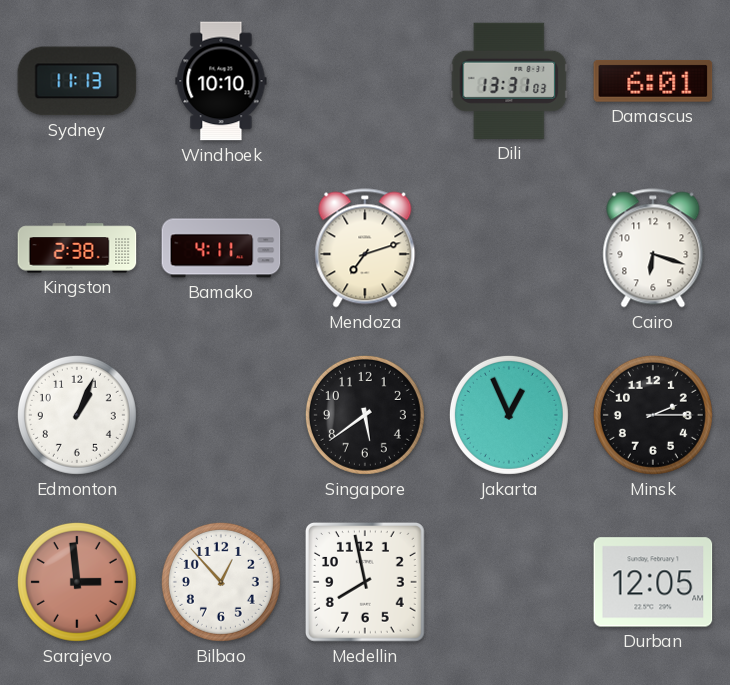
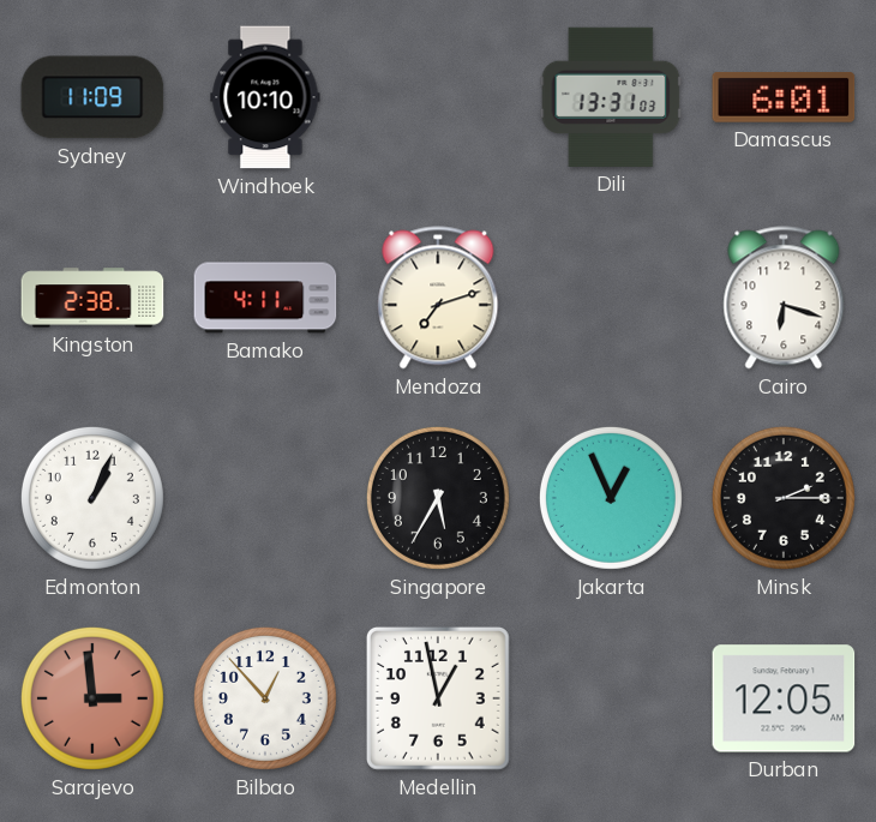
Sydney: 11:13 -> 11:09 (92, 97)
Singapore: 5:39 -> 5:35 (438, 498)
Medellin: 7:58 -> 12:58 (438, 698)
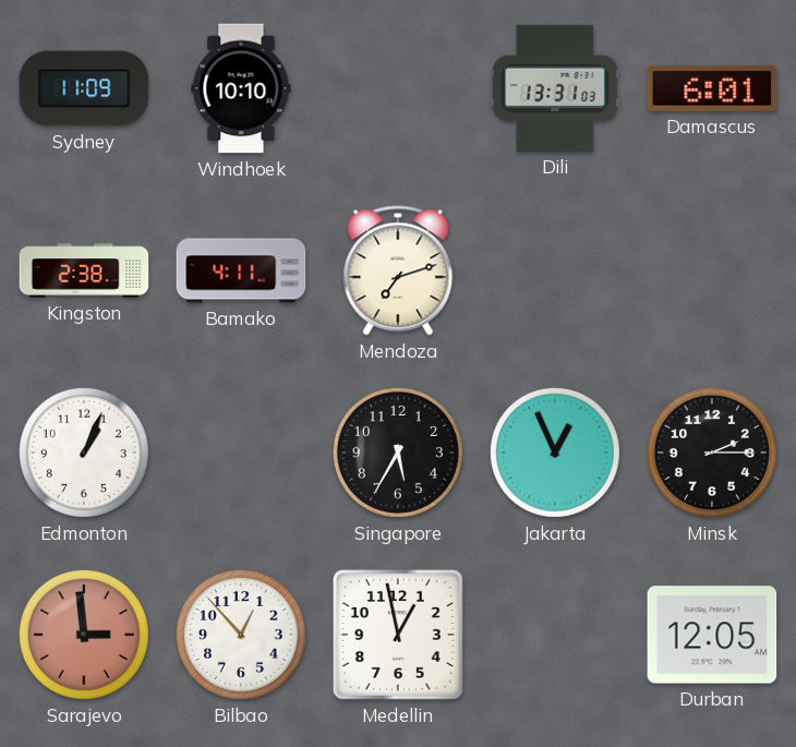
Cairo: 6:18 -> none (784, 298)
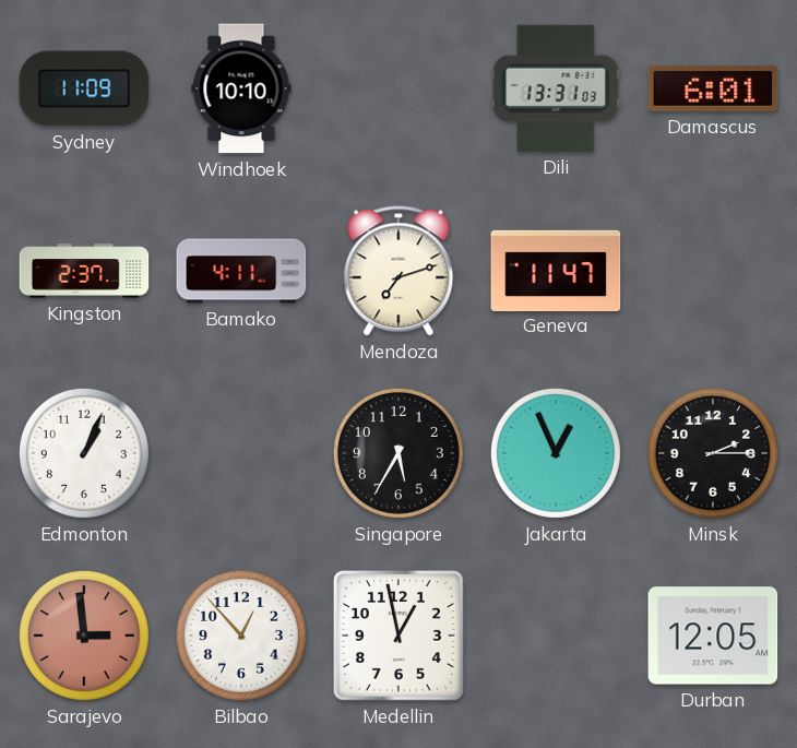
Kingston: 2:38 -> 2:37 (84, 271)
Geneva: none -> 11:47 (556, 270)
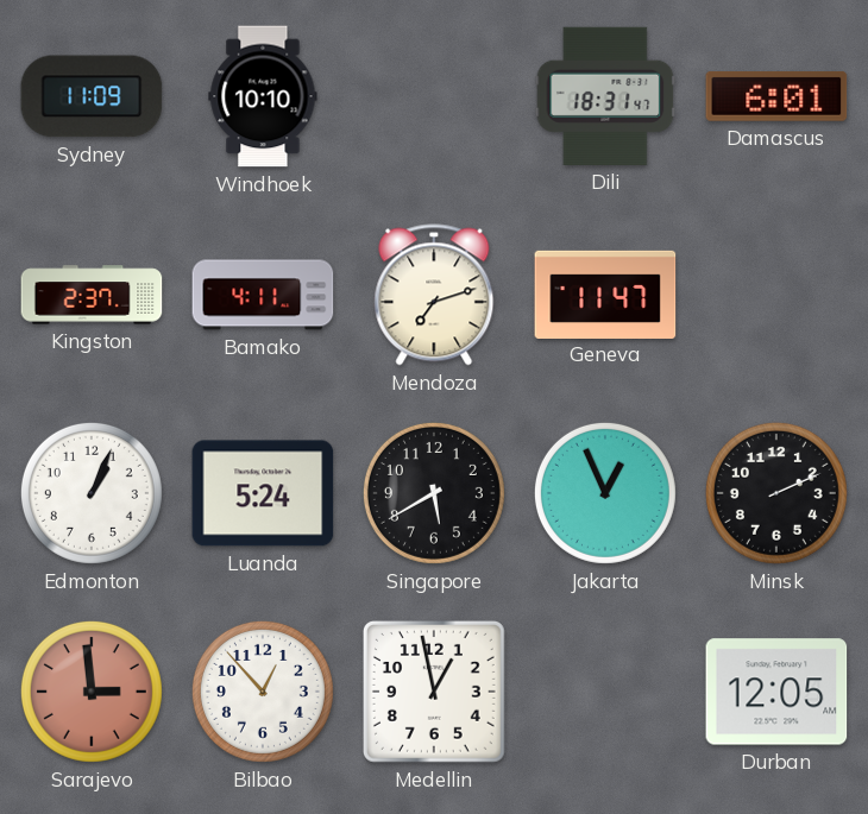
Dili: 13:31 -> 18:31 (605, 96)
Luanda: none -> 5:24 (263, 493)
Singapore: 5:35 -> 5:40 (434, 493)
Minsk: 2:15 -> 2:11 (776, 493)
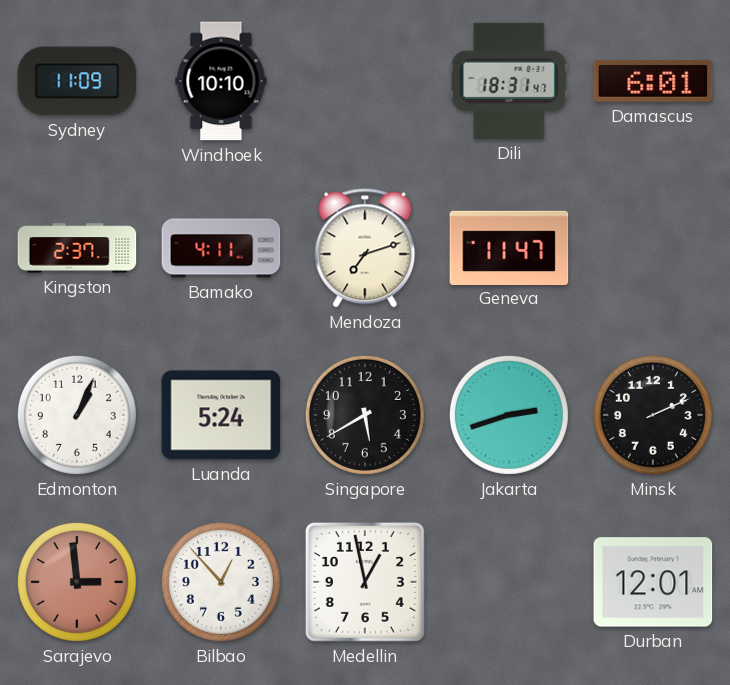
Jakarta: 12:56 -> 2:42 (509, 415)
Durban: 12:05 -> 12:01 (653, 582)
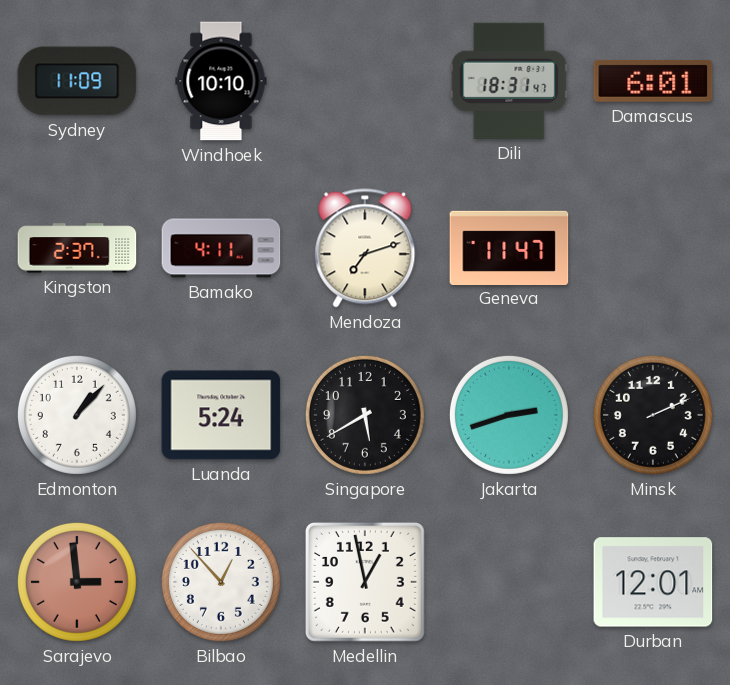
Edmonton: 1:04 -> 1:07 (77, 415)
